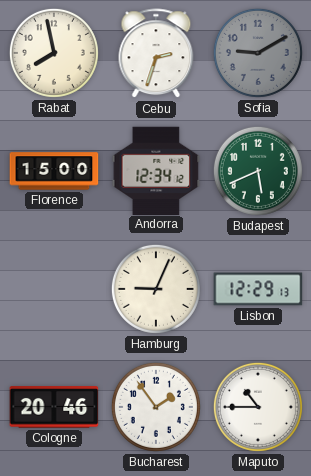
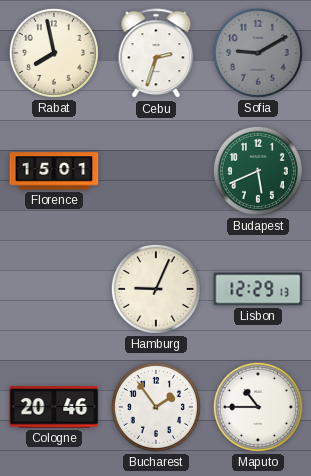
Florence: 15:00 -> 15:01 (54, 171)
Andorra: 12:34 -> none (156, 170)
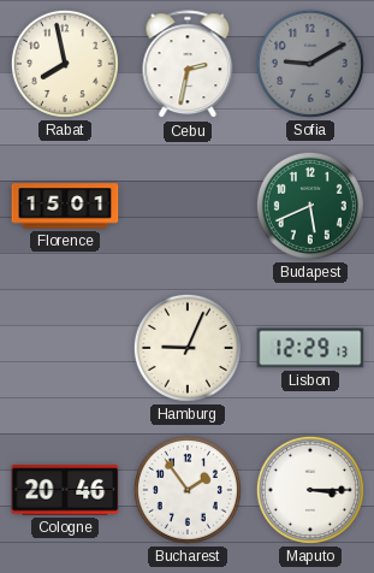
Cebu: 2:33 -> 2:32 (188, 65)
Maputo: 10:45 -> 3:15 (310, 490)
